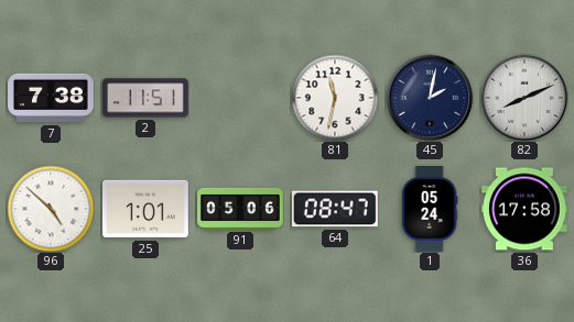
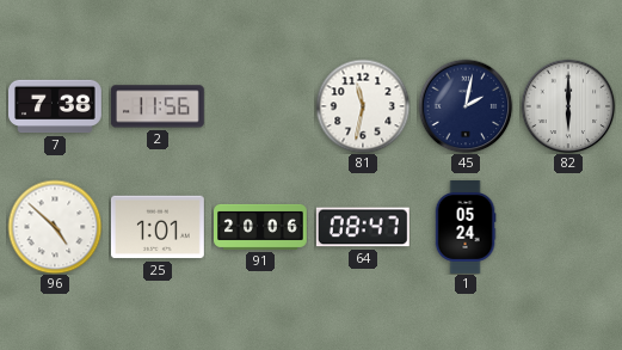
2: 11:51 -> 11:56 (158, 106)
82: 8:11 -> 6:00 (568, 106)
91: 05:06 -> 20:06 (261, 227)
36: 17:58 -> none (524, 209)
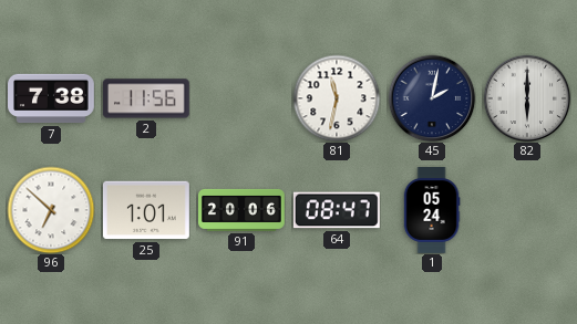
96: 4:52 -> 6:52 (51, 210)
